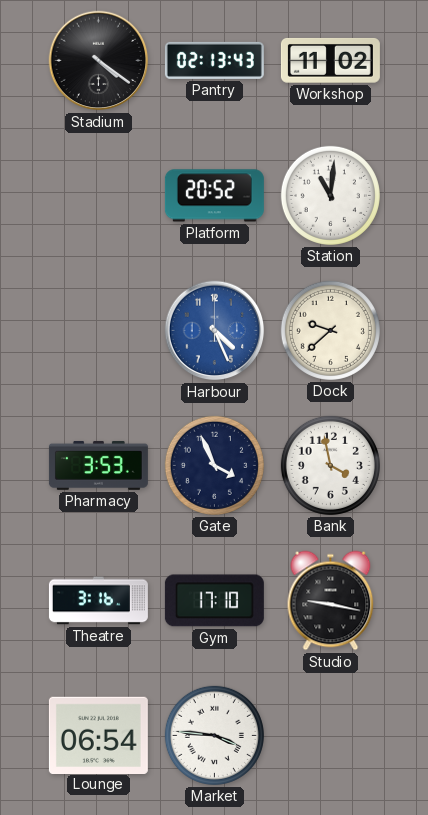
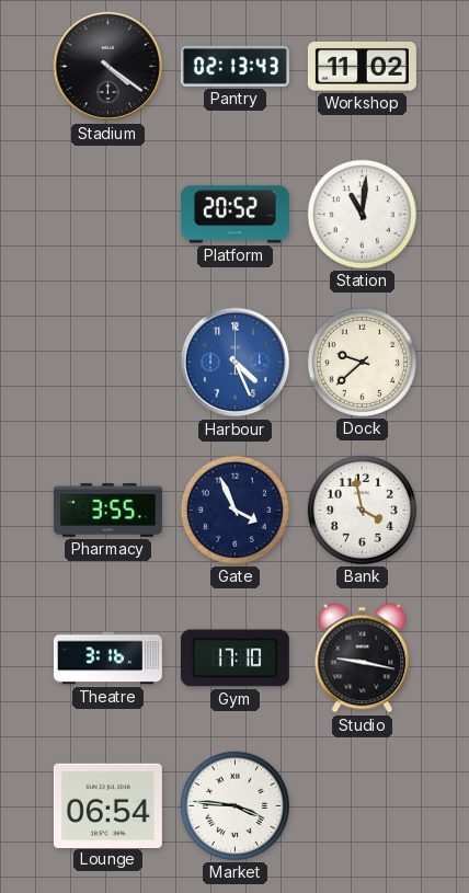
Pharmacy: 3:53 -> 3:55 (107, 510)
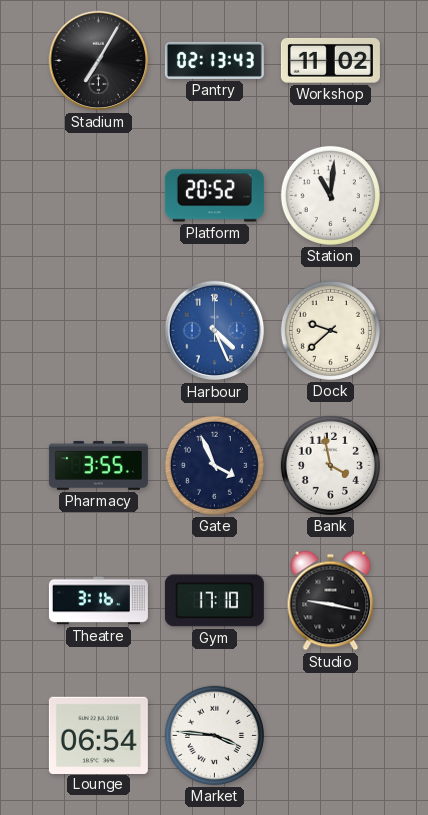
Stadium: 4:21 -> 7:05 (99, 61)
